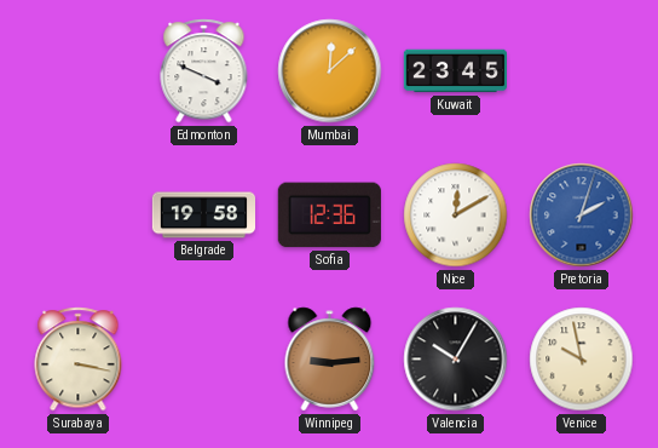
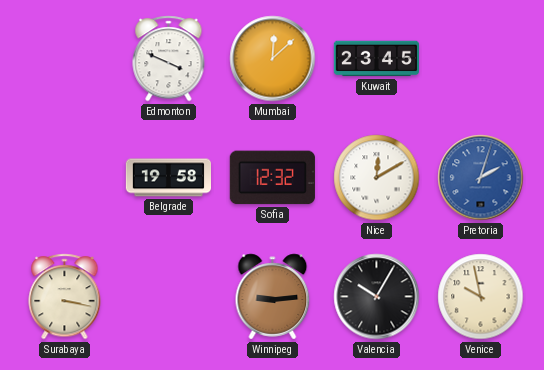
Sofia: 12:36 -> 12:32 (272, 178)
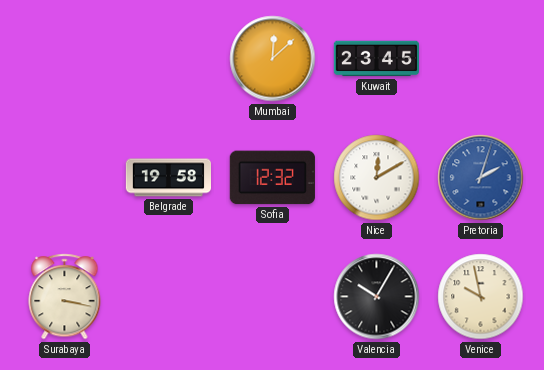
Edmonton: 3:49 -> none (169, 59)
Winnipeg: 9:14 -> none (273, 297)
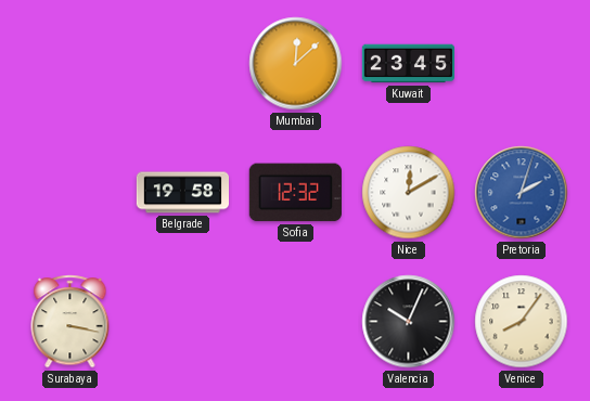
Valencia: 10:05 -> 10:04 (409, 322)
Venice: 9:58 -> 8:06 (522, 322)
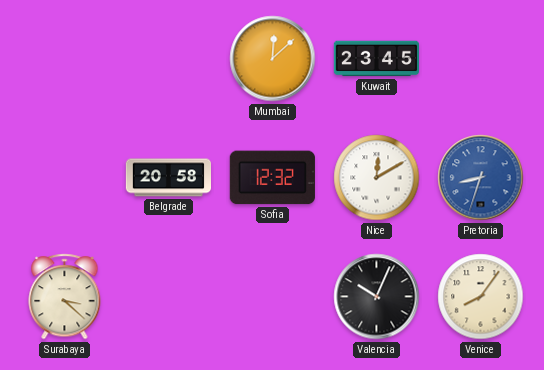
Belgrade: 19:58 -> 20:58 (168, 178)
Pretoria: 2:03 -> 8:33 (481, 178)
Surabaya: 3:17 -> 3:22 (65, 297)
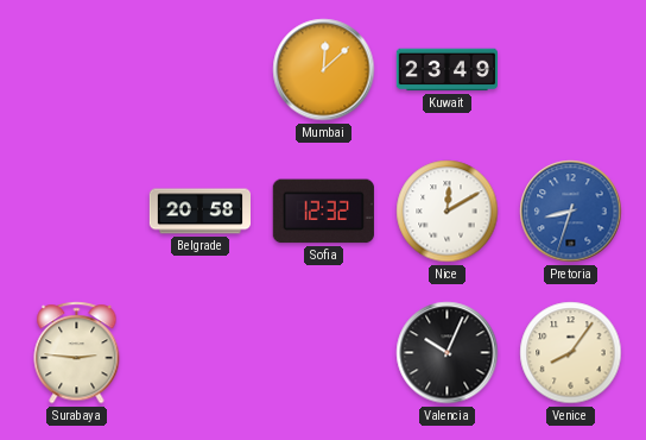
Kuwait: 23:45 -> 23:49 (446, 70)
Surabaya: 3:22 -> 2:46 (77, 353)
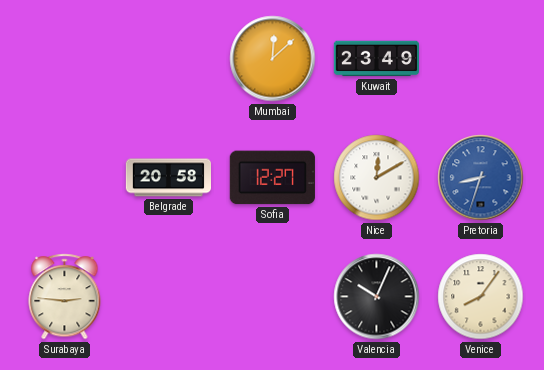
Sofia: 12:32 -> 12:27 (272, 178)
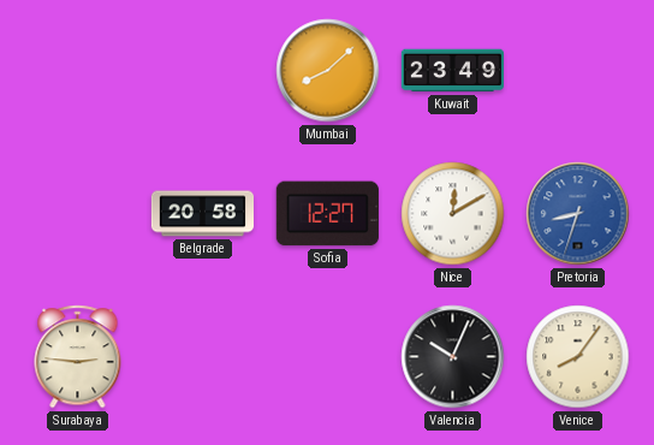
Mumbai: 12:08 -> 8:08 (328, 71)
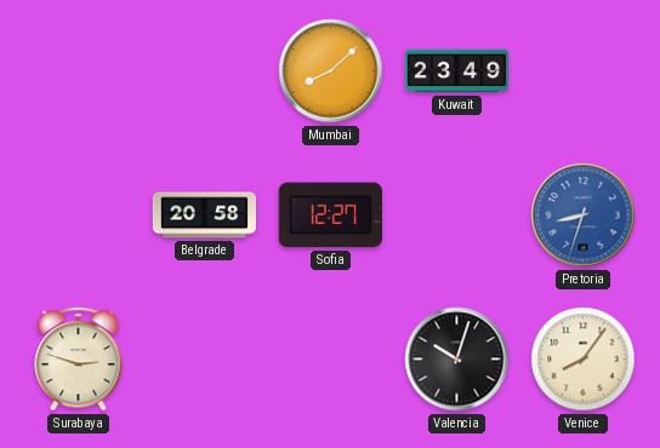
Nice: 12:10 -> none (453, 214)
Surabaya: 2:46 -> 2:48 (79, 360)
Valencia: 10:04 -> 10:03 (457, 360)
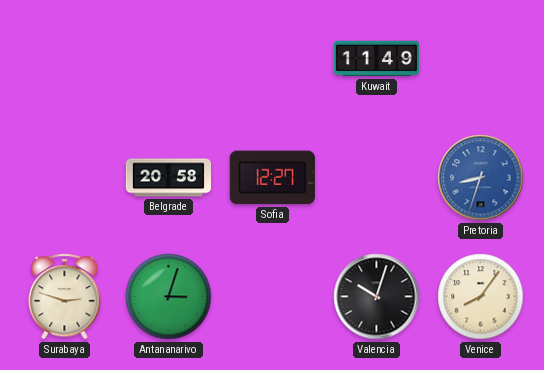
Mumbai: 8:08 -> none (331, 71)
Kuwait: 23:49 -> 11:49 (376, 59)
Antananarivo: none -> 3:03 (169, 297)
